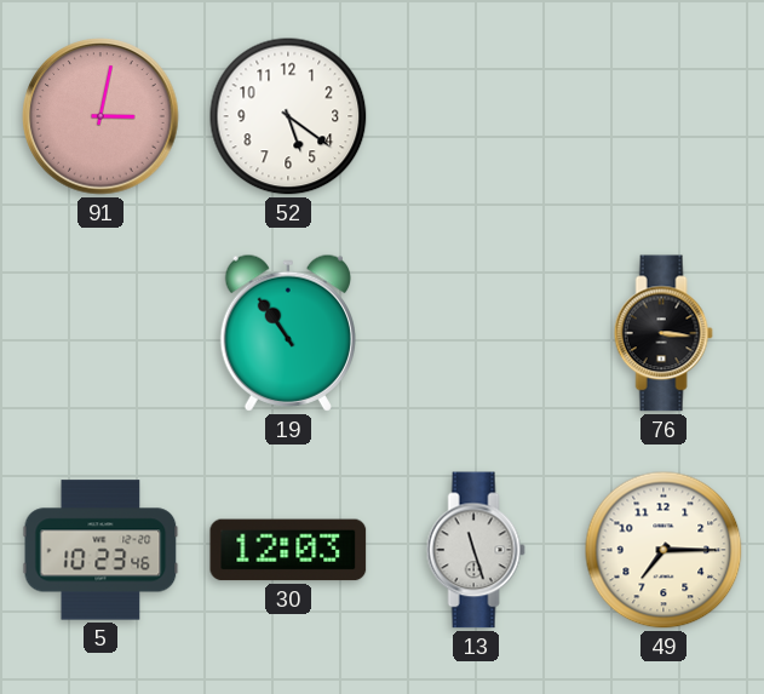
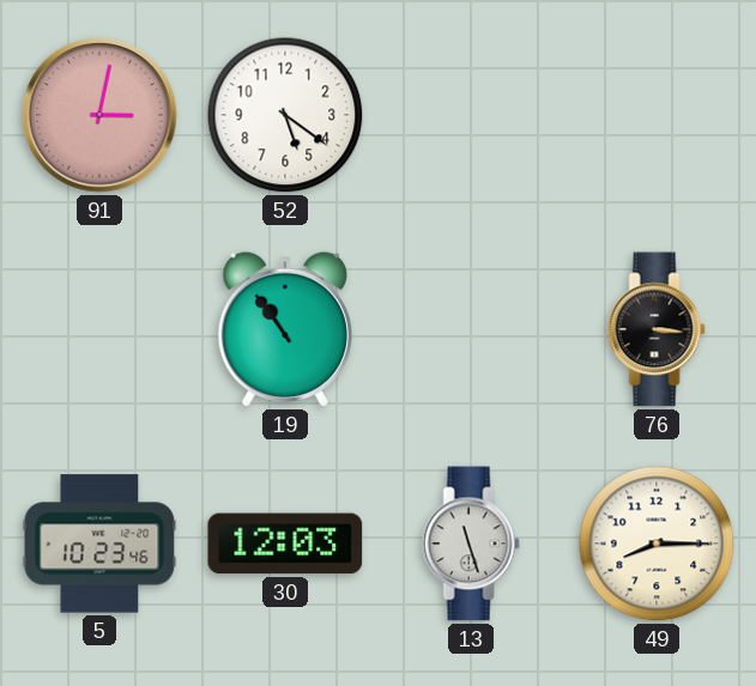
49: 7:15 -> 8:15 (657, 544)
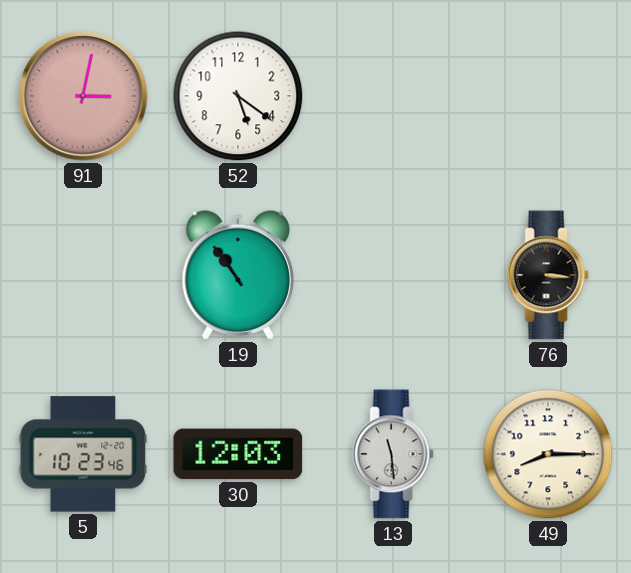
13: 11:27 -> 11:29 (393, 454)
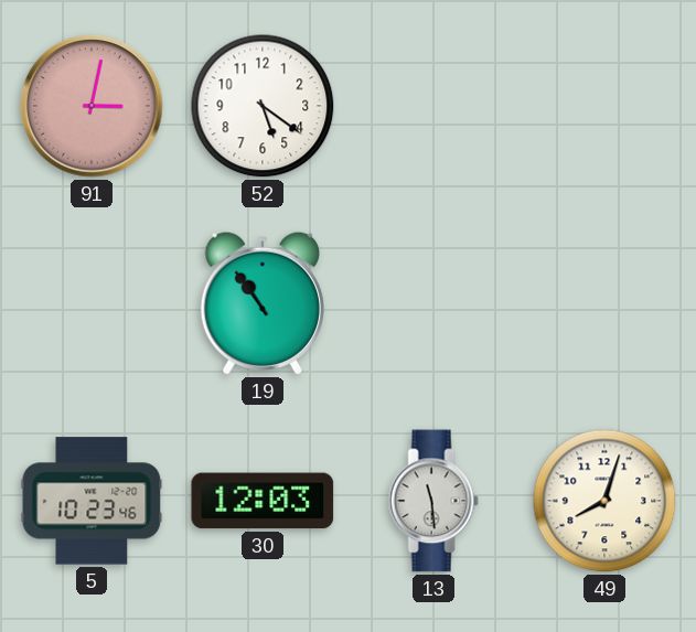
76: 3:16 -> none (548, 275)
49: 8:15 -> 8:03 (604, 501)
